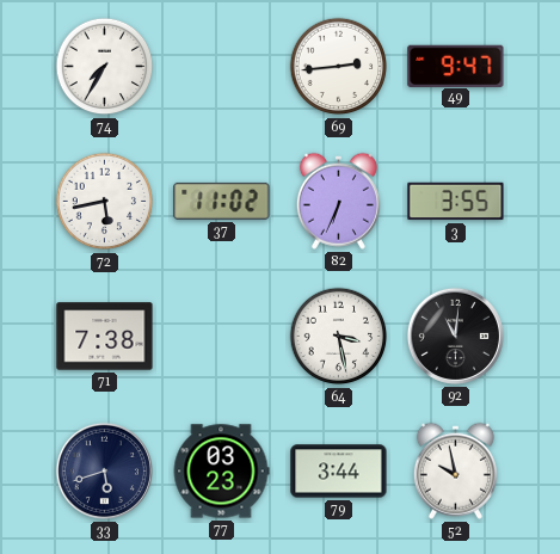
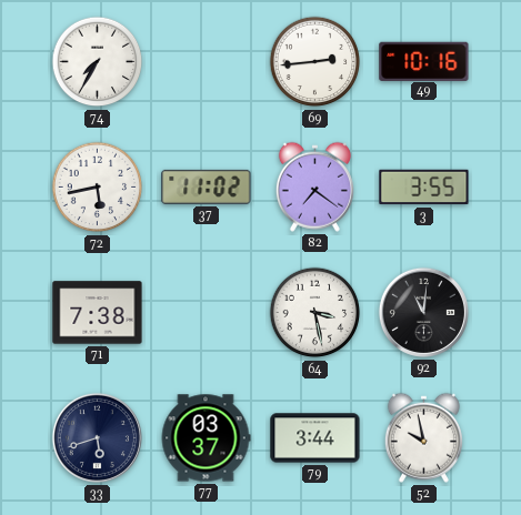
49: 9:47 -> 10:16 (424, 61)
82: 6:34 -> 7:21 (314, 186)
77: 03:23 -> 03:37 (206, 438)
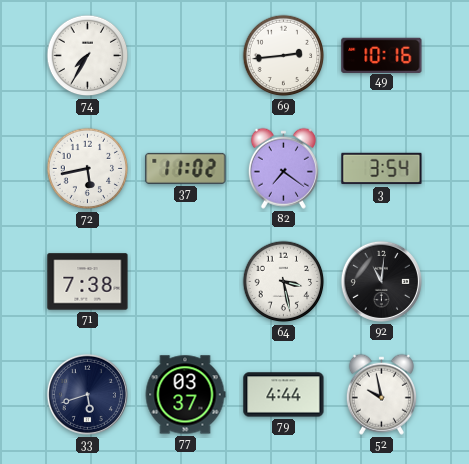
3: 3:55 -> 3:54 (382, 169)
79: 3:44 -> 4:44 (284, 395)
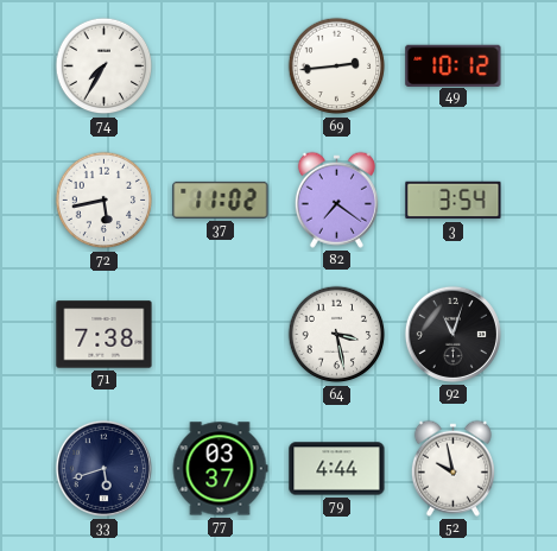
49: 10:16 -> 10:12 (454, 65)
92: 11:01 -> 11:03 (452, 334)
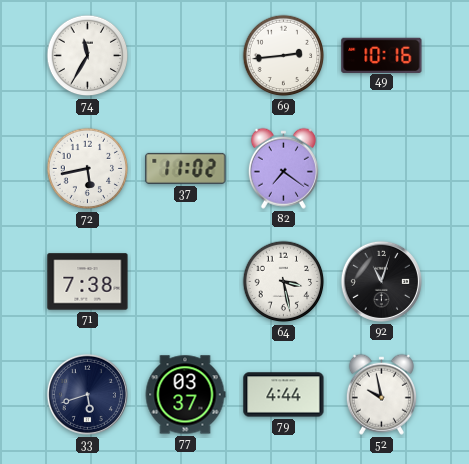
74: 7:35 -> 11:35 (88, 56)
49: 10:12 -> 10:16 (382, 55)
3: 3:54 -> none (454, 201)
